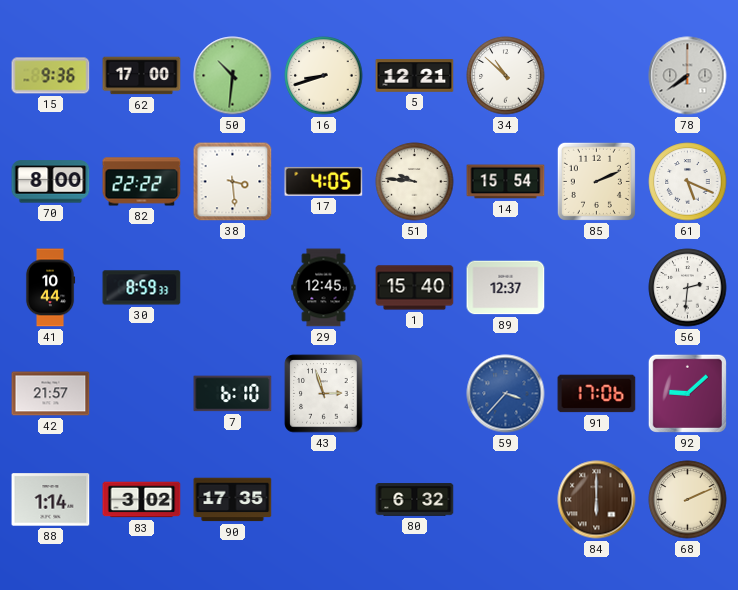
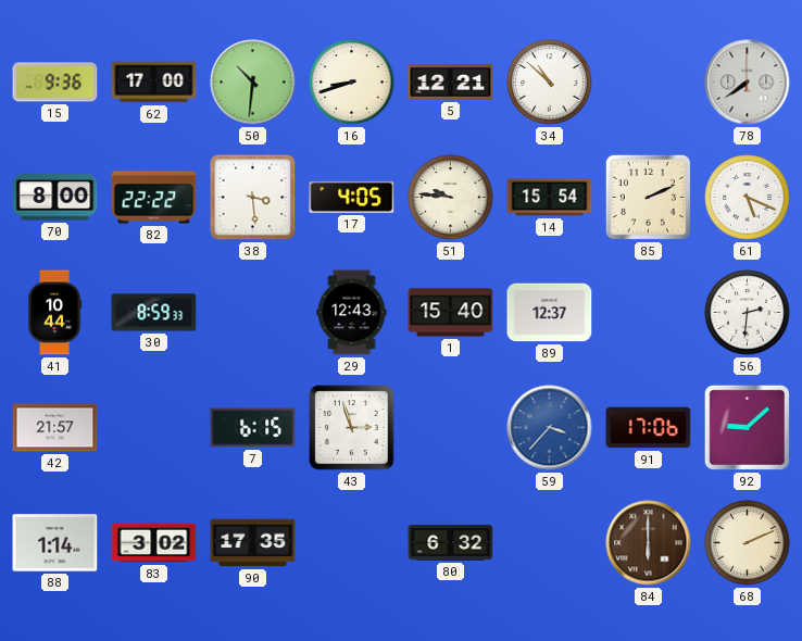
29: 12:45 -> 12:43 (352, 313)
7: 6:10 -> 6:15 (253, 428)
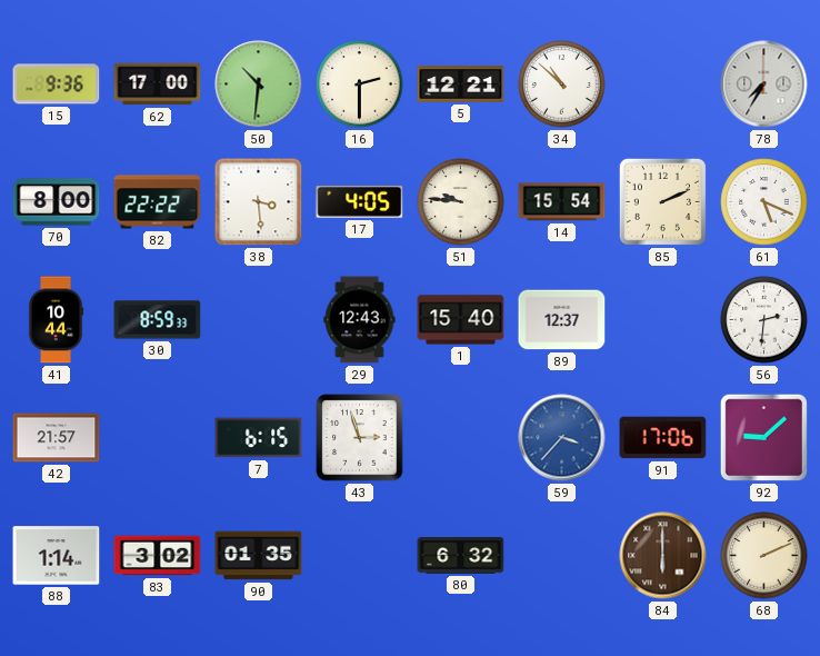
16: 8:42 -> 2:30 (360, 85)
78: 7:39 -> 7:35 (764, 85)
90: 17:35 -> 01:35 (259, 556)
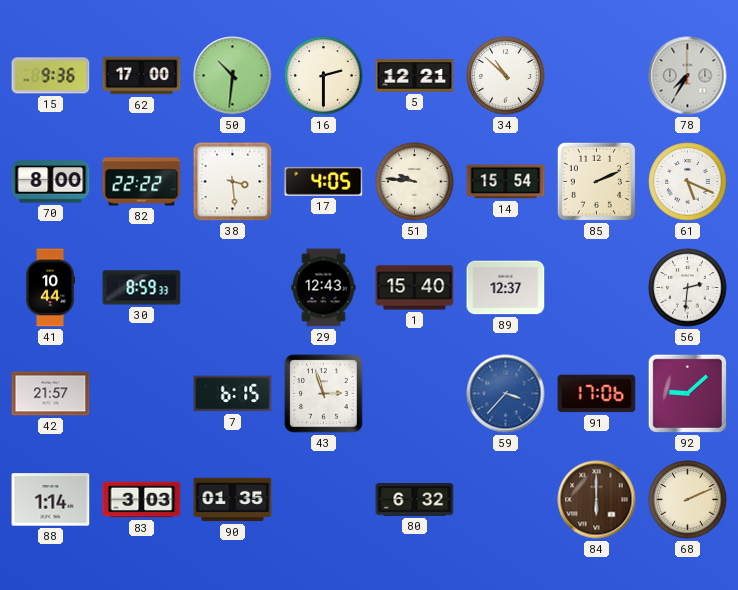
83: 3:02 -> 3:03 (142, 500)
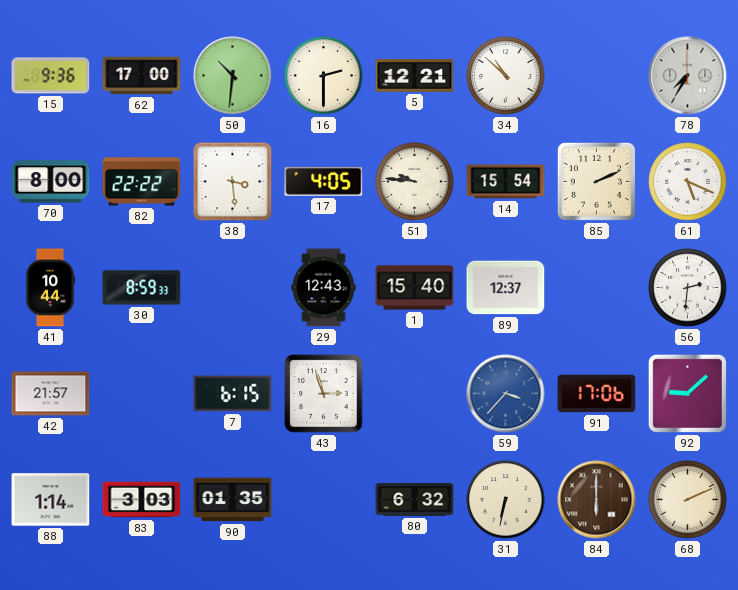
31: none -> 6:32 (506, 500)
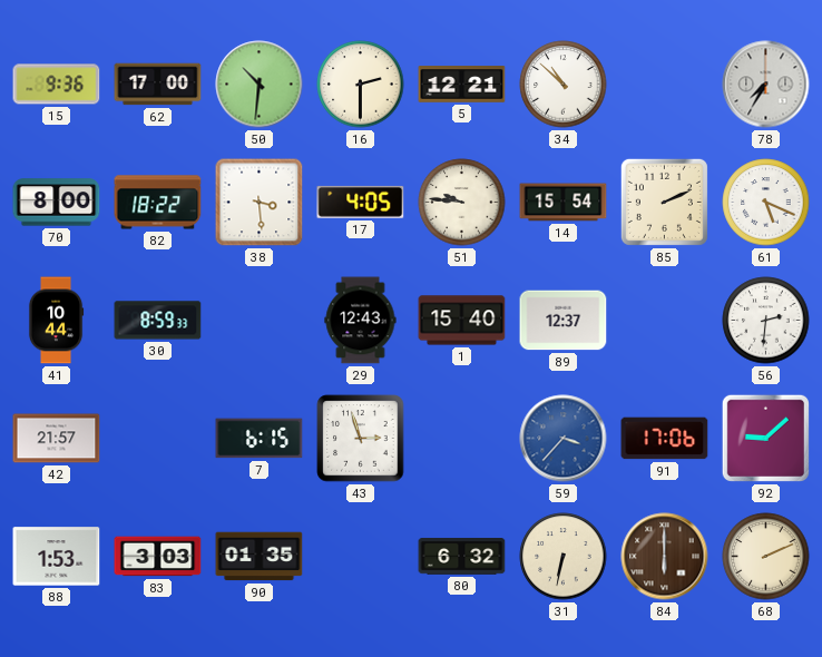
82: 22:22 -> 18:22 (158, 203)
88: 1:14 -> 1:53 (57, 557)
